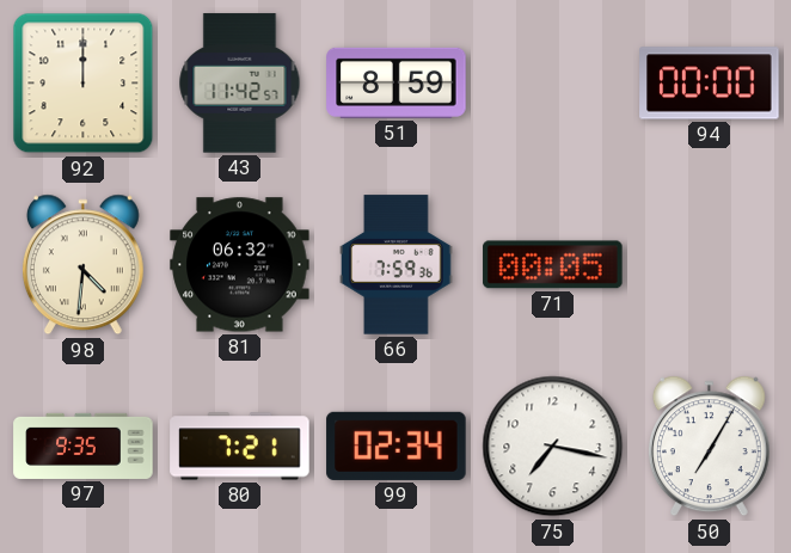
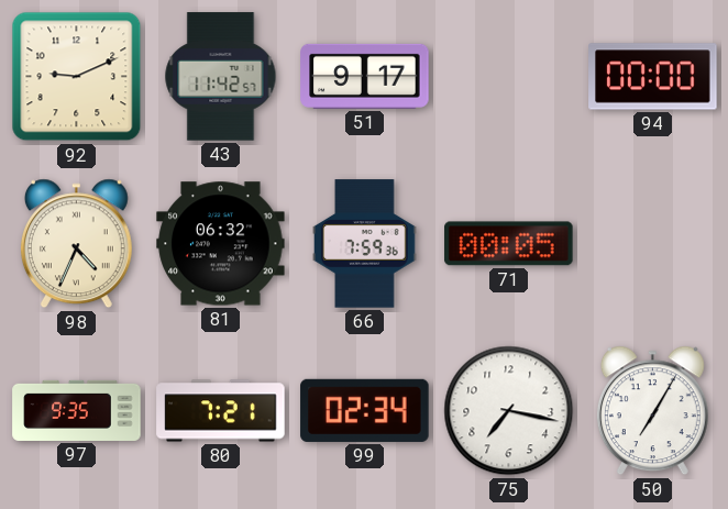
92: 12:00 -> 9:11 (77, 77)
51: 8:59 -> 9:17 (365, 76)
98: 4:31 -> 4:34 (76, 244)
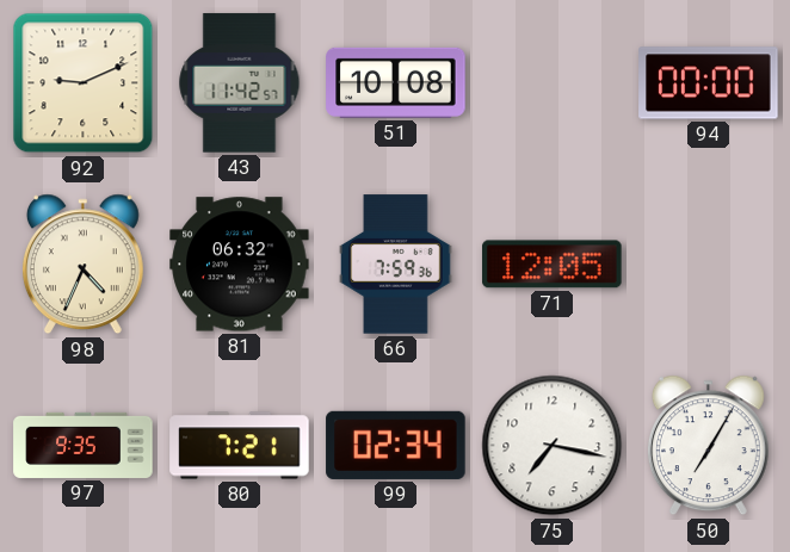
51: 9:17 -> 10:08 (396, 82)
71: 00:05 -> 12:05 (553, 265)
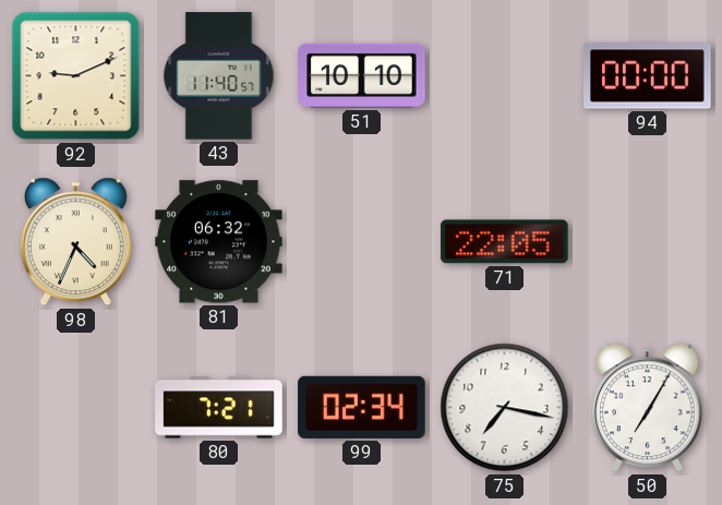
43: 11:42 -> 11:40 (219, 76)
51: 10:08 -> 10:10 (362, 75)
66: 7:59 -> none (396, 265)
71: 12:05 -> 22:05 (505, 242)
97: 9:35 -> none (84, 445)
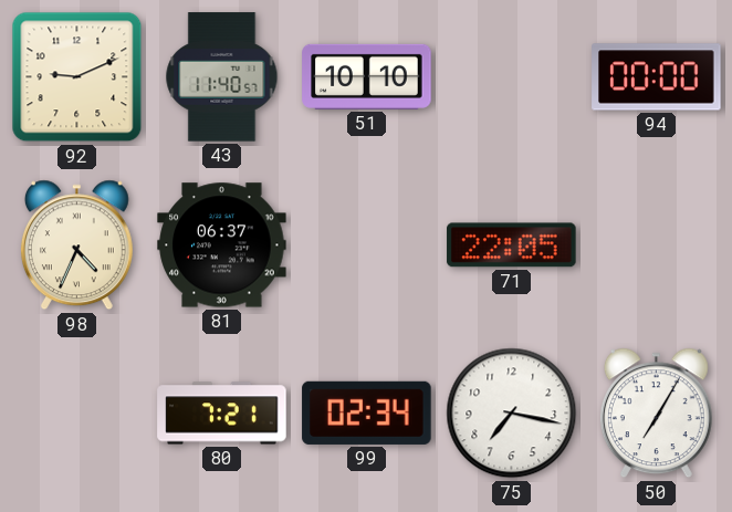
81: 06:32 -> 06:37 (222, 245)
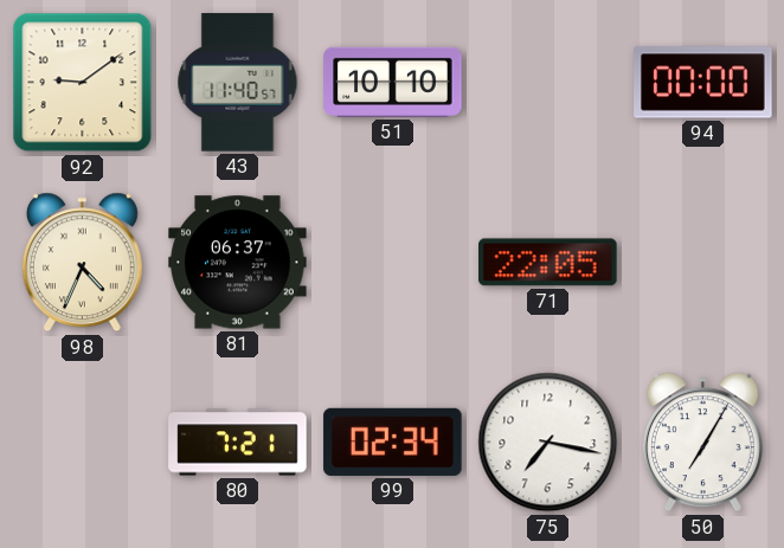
92: 9:11 -> 9:09 (83, 83)
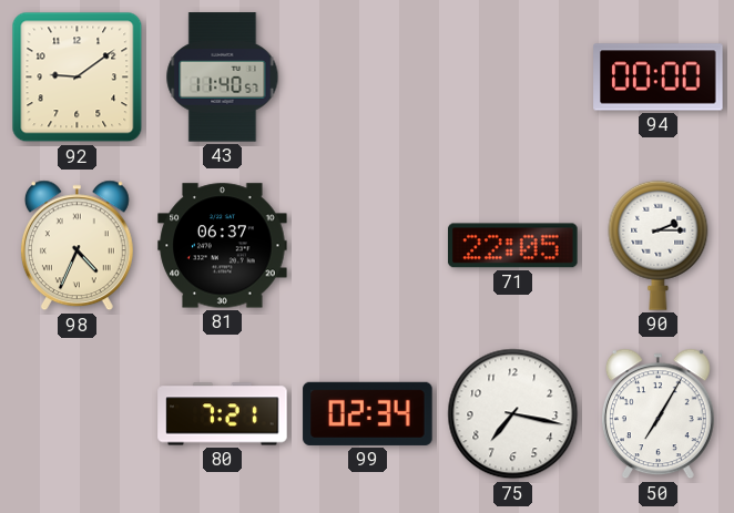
51: 10:10 -> none (393, 82)
90: none -> 2:15 (659, 245)
